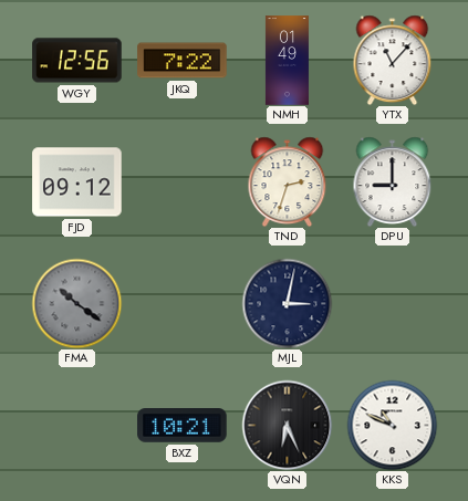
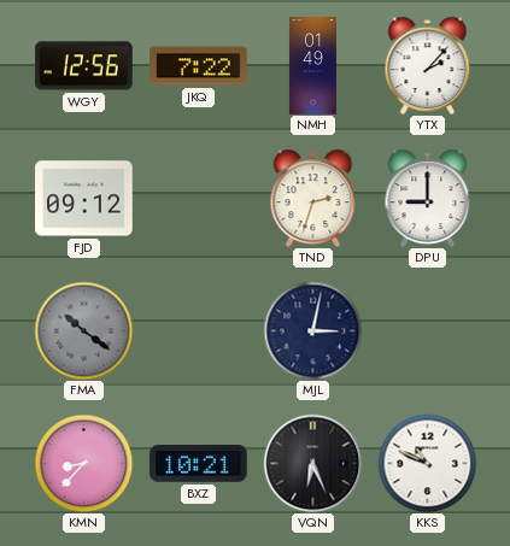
YTX: 11:07 -> 2:07 (428, 65)
KMN: none -> 8:37 (83, 463)
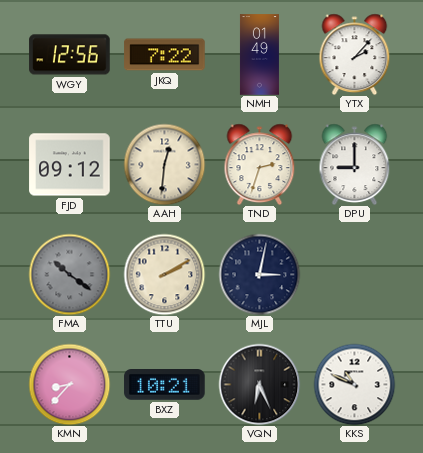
AAH: none -> 12:31 (164, 164)
TTU: none -> 2:10 (164, 274)
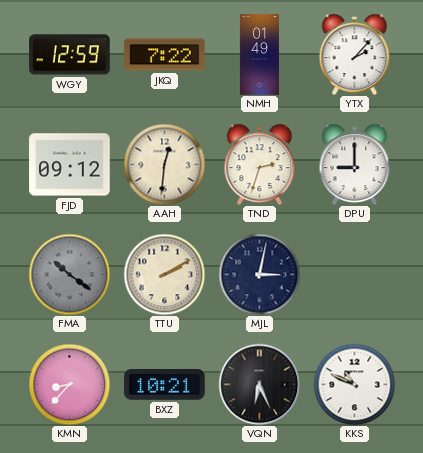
WGY: 12:56 -> 12:59 (70, 55)
